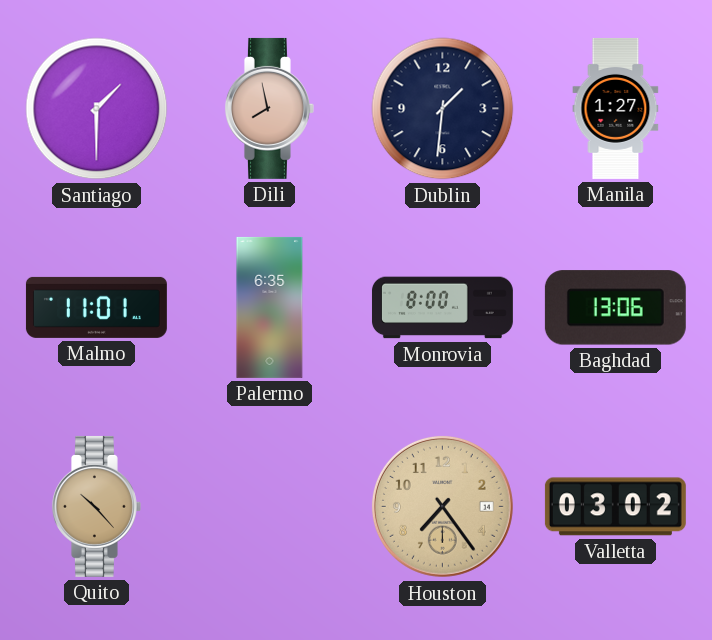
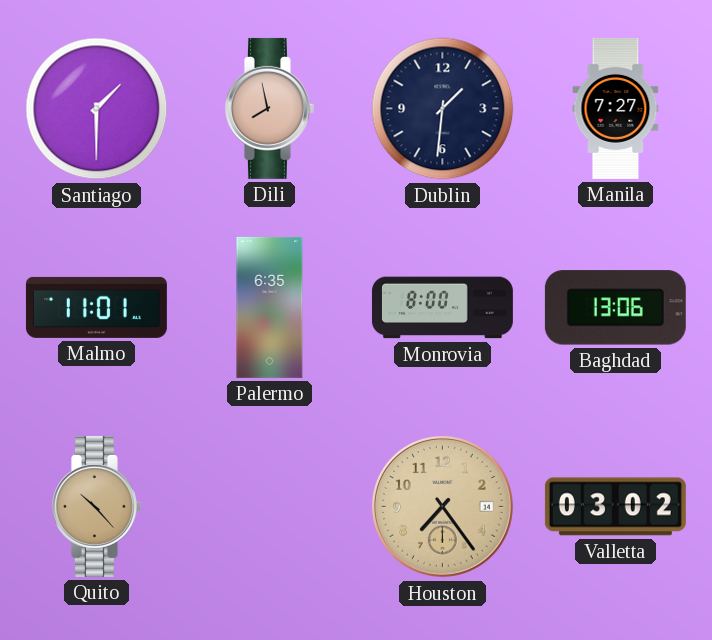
Manila: 1:27 -> 7:27 (616, 108)
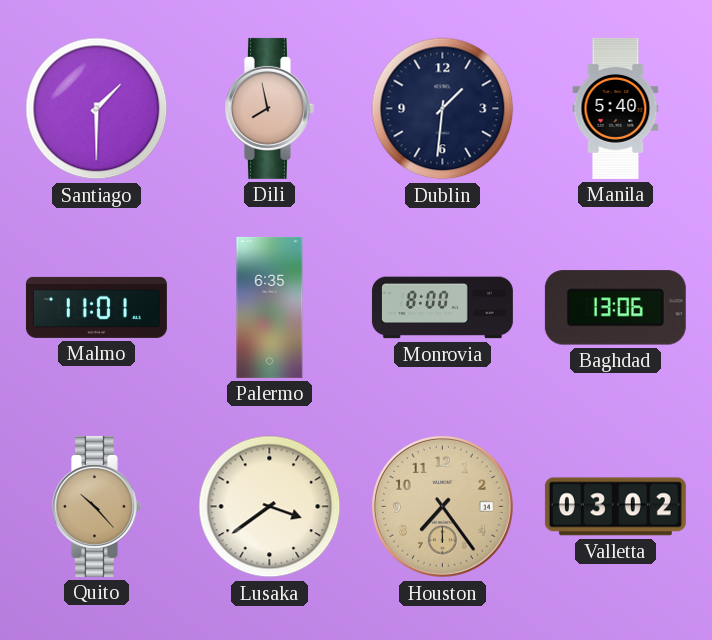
Manila: 7:27 -> 5:40 (616, 108)
Lusaka: none -> 3:39 (270, 507)
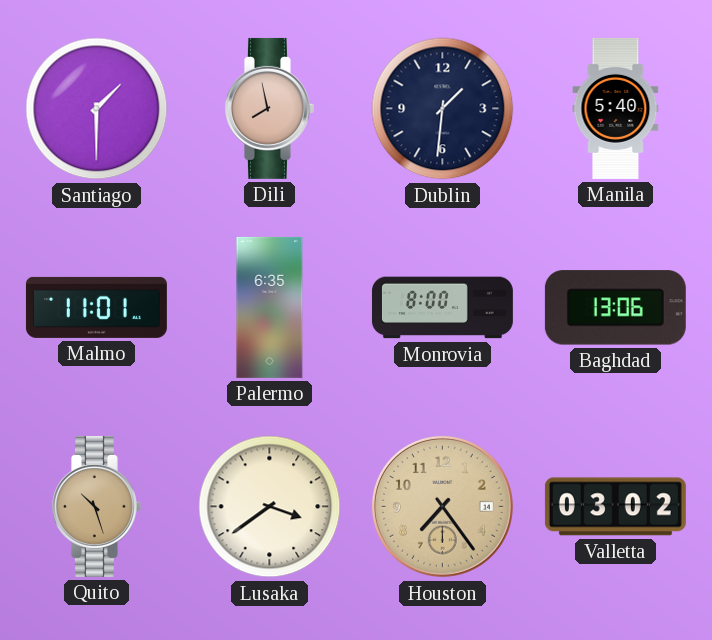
Quito: 10:23 -> 10:27 (96, 506)
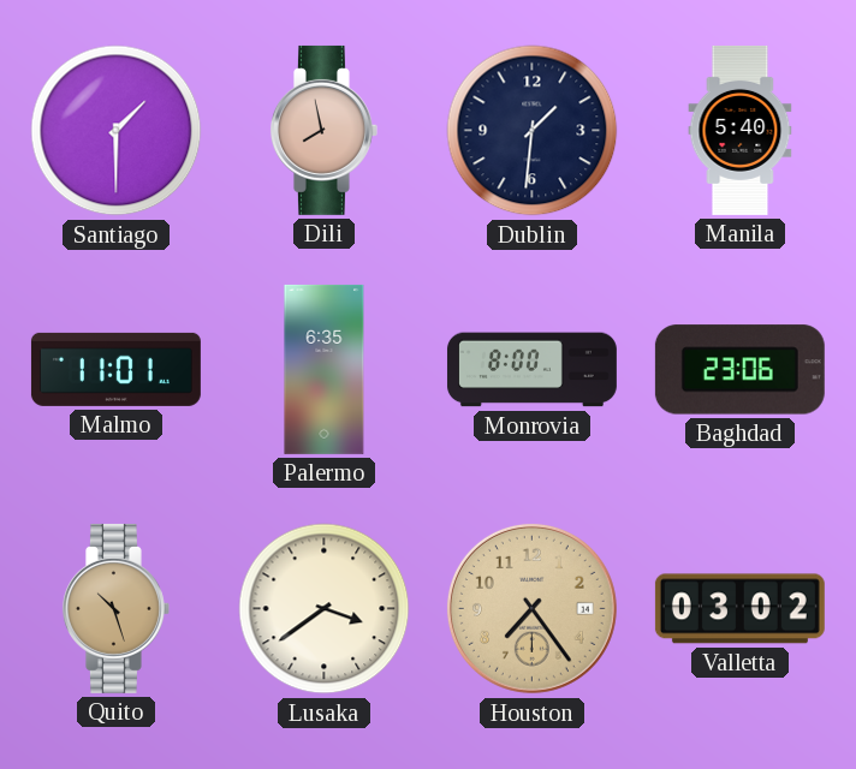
Baghdad: 13:06 -> 23:06 (739, 370)
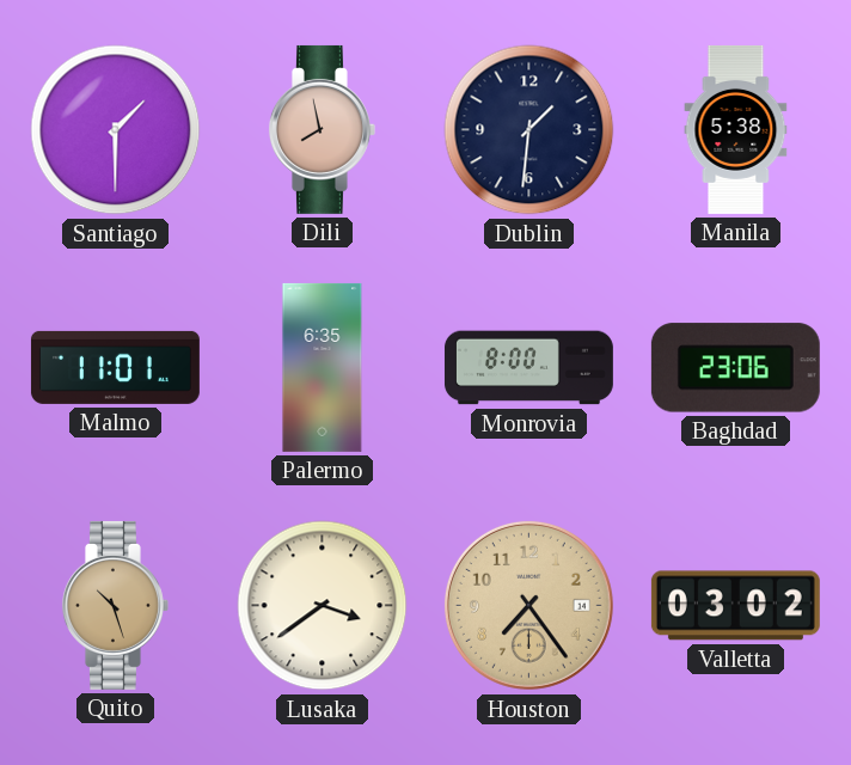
Manila: 5:40 -> 5:38 (736, 129)
